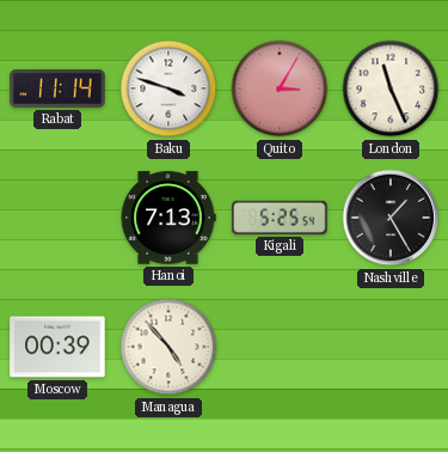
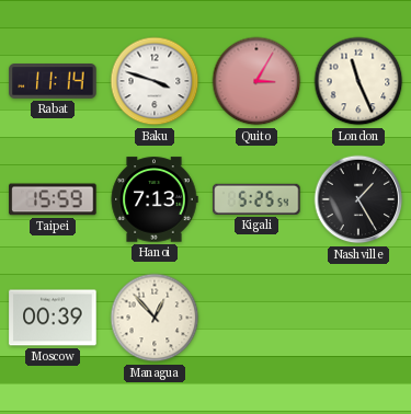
Taipei: none -> 15:59 (53, 199)
Managua: 4:53 -> 12:53 (155, 318)
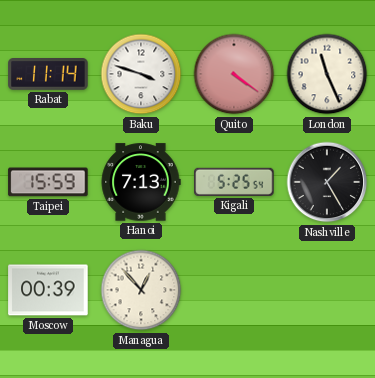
Quito: 3:05 -> 4:21 (234, 74)
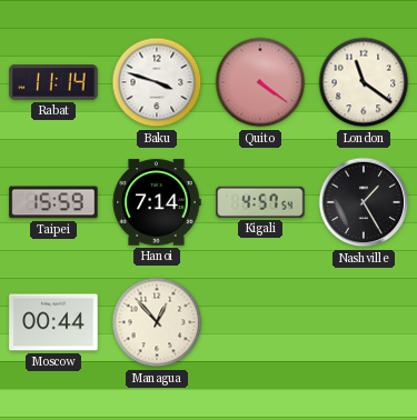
London: 11:26 -> 11:21 (364, 82)
Hanoi: 7:13 -> 7:14 (157, 202)
Kigali: 5:25 -> 4:57 (260, 202)
Moscow: 00:39 -> 00:44 (53, 322)
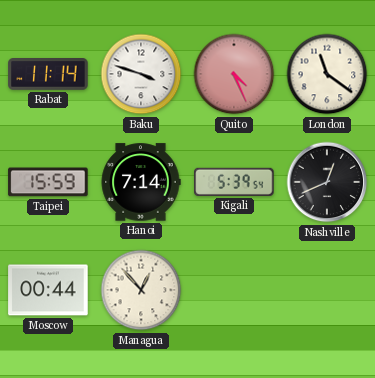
Quito: 4:21 -> 4:26 (234, 74)
Kigali: 4:57 -> 5:39 (234, 182)
Nashville: 1:25 -> 12:41 (327, 182)
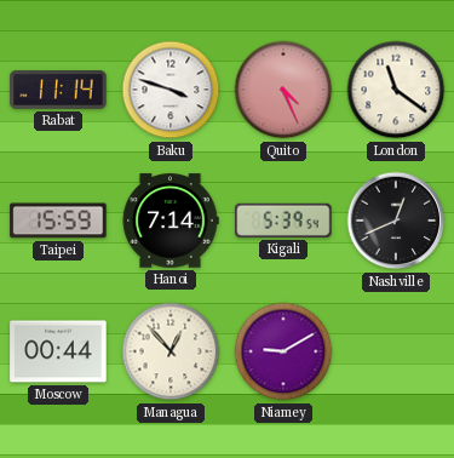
Niamey: none -> 9:10 (283, 351)
